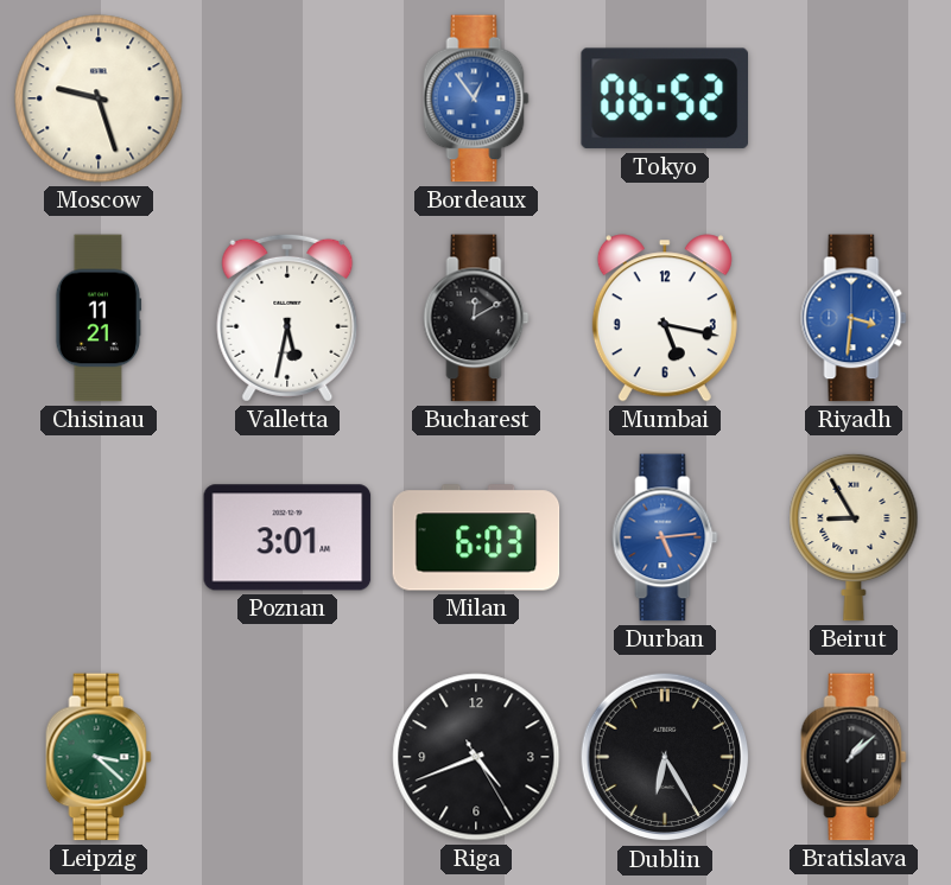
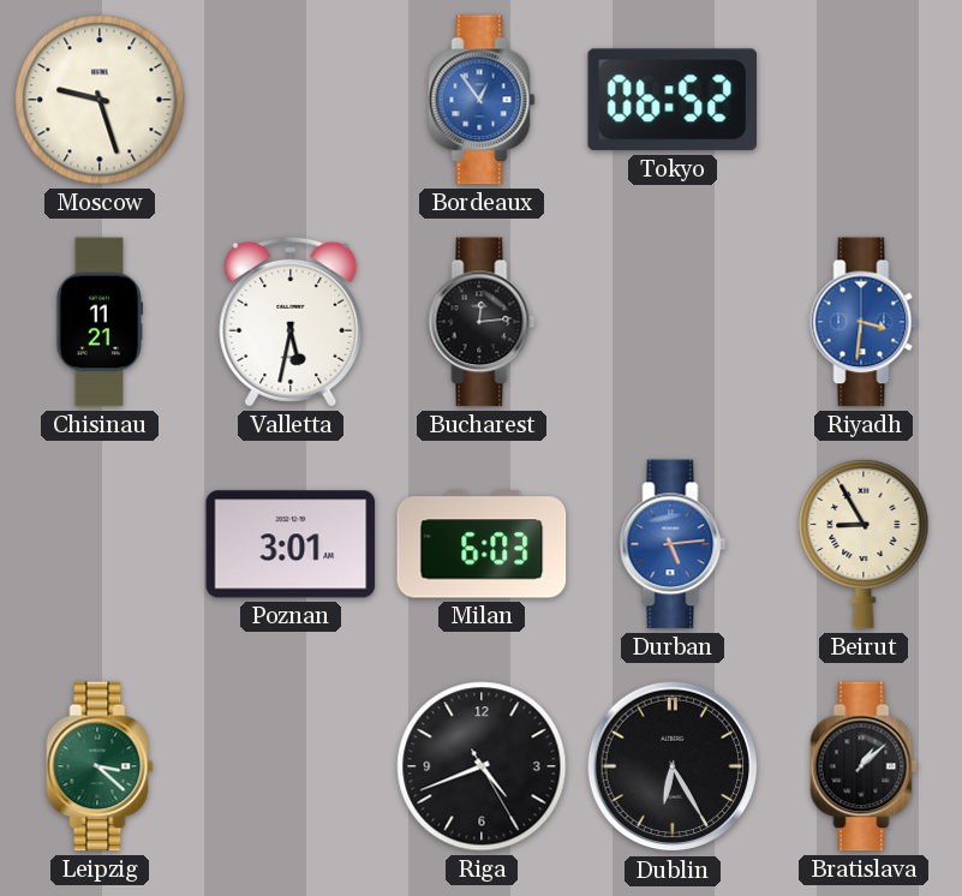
Bucharest: 12:10 -> 12:14 (482, 322)
Mumbai: 5:17 -> none (665, 318)
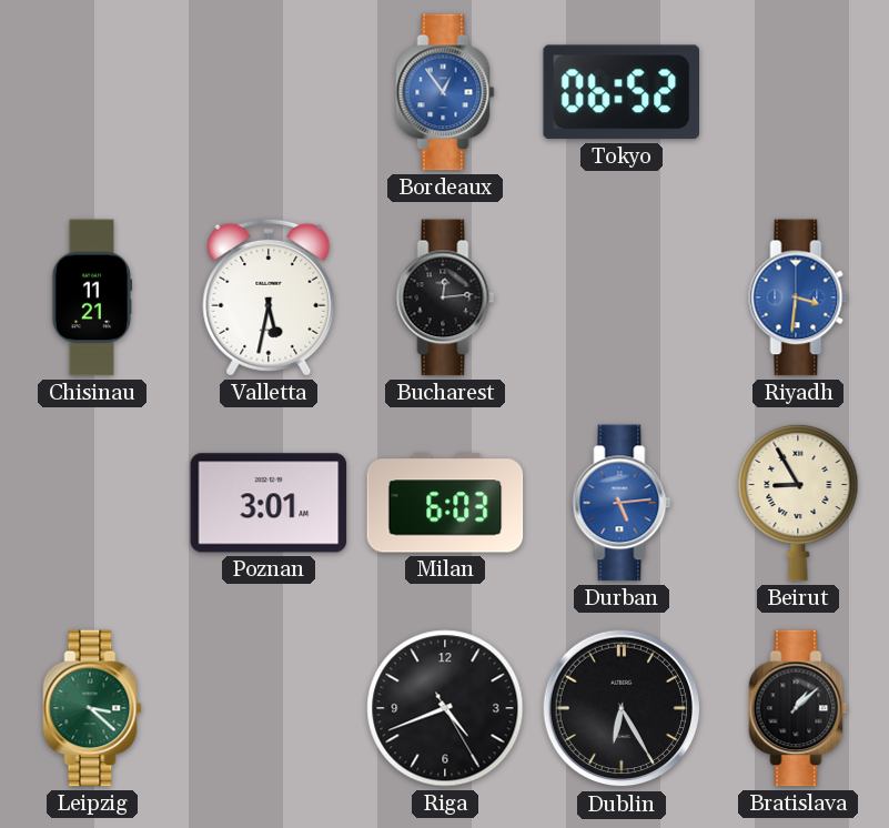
Moscow: 9:27 -> none (100, 100)
